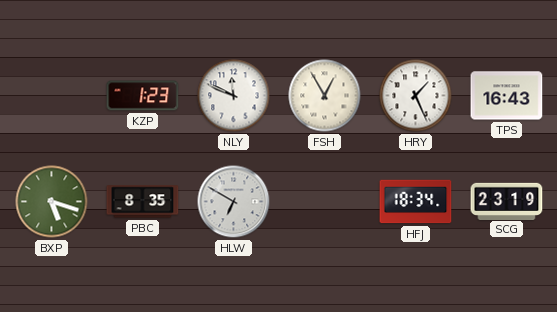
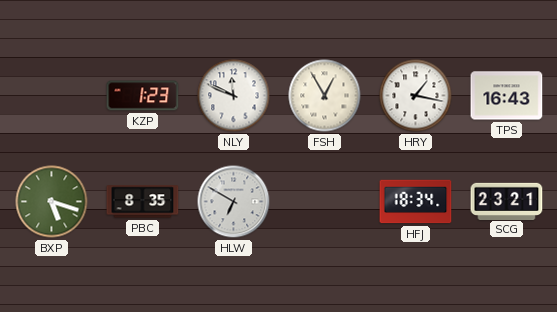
HRY: 1:26 -> 1:17 (416, 96)
SCG: 23:19 -> 23:21 (507, 201)
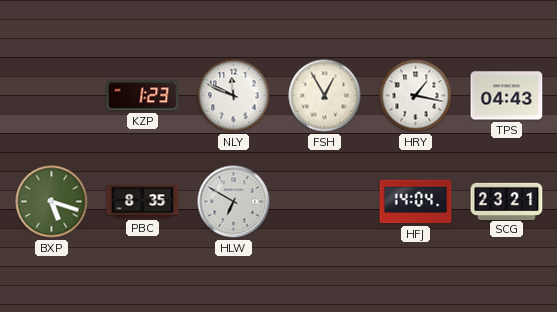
TPS: 16:43 -> 04:43 (507, 96)
HFJ: 18:34 -> 14:04 (416, 202)
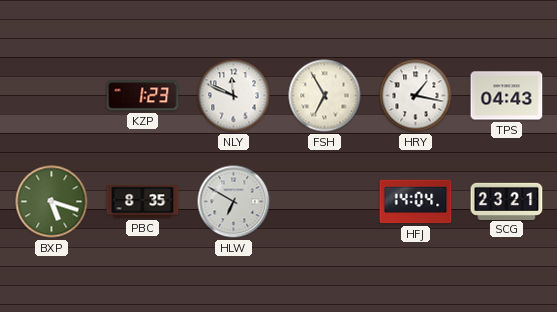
FSH: 12:55 -> 6:55 (325, 96)
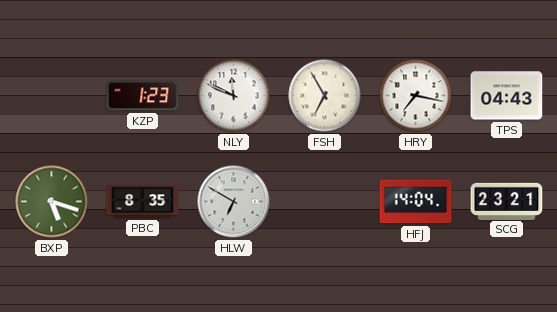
HRY: 1:17 -> 7:17 (416, 96)
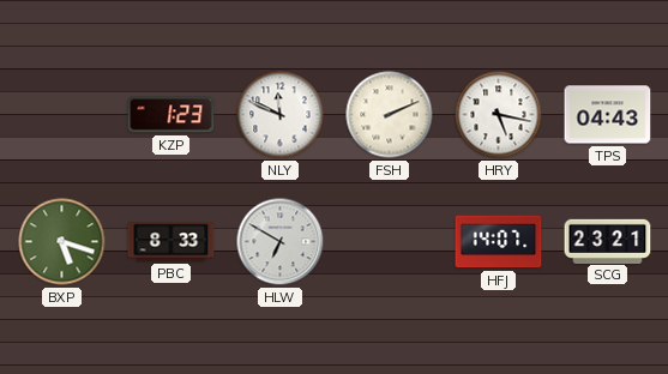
FSH: 6:55 -> 2:11 (390, 115)
HRY: 7:17 -> 5:17 (499, 115)
PBC: 8:35 -> 8:33 (171, 242)
HFJ: 14:04 -> 14:07 (499, 242)
